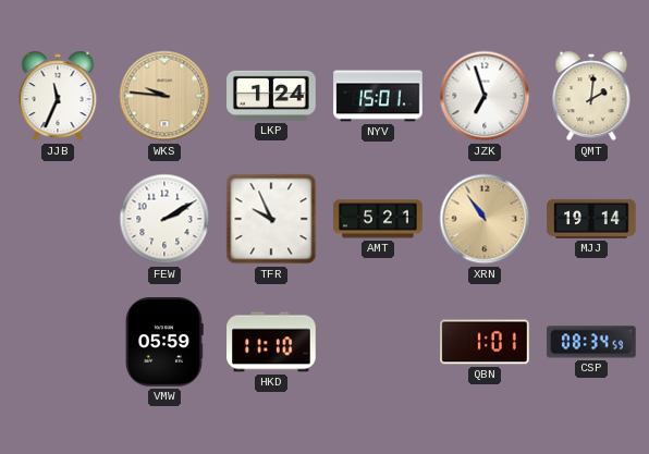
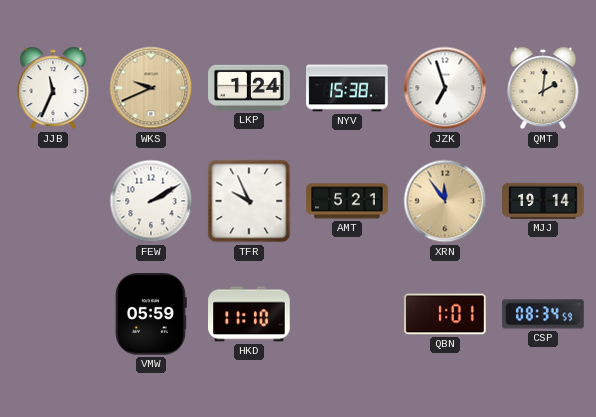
WKS: 9:46 -> 9:41 (151, 88)
NYV: 15:01 -> 15:38 (347, 88)
XRN: 10:54 -> 11:54 (445, 201)
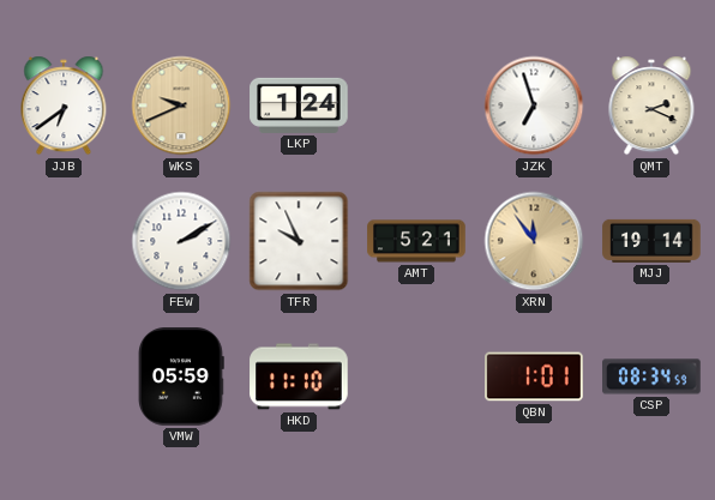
JJB: 11:34 -> 6:39 (64, 106)
NYV: 15:38 -> none (347, 88)
QMT: 2:01 -> 2:19 (651, 106)
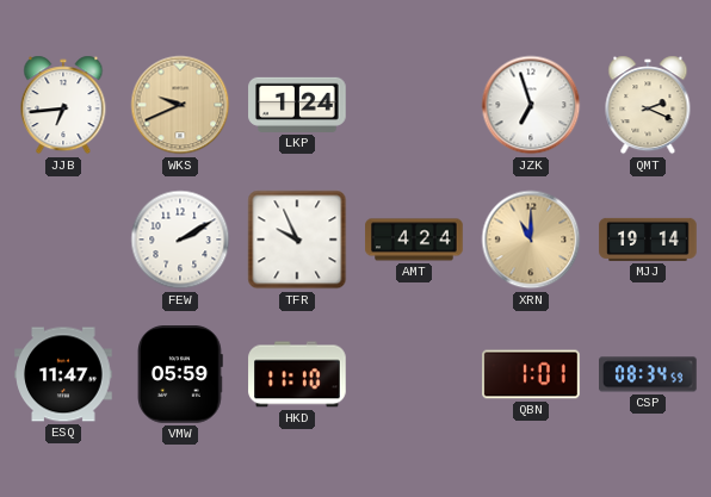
JJB: 6:39 -> 6:44 (63, 105)
AMT: 5:21 -> 4:24 (414, 240)
XRN: 11:54 -> 11:00 (531, 240)
ESQ: none -> 11:47 (63, 374)
